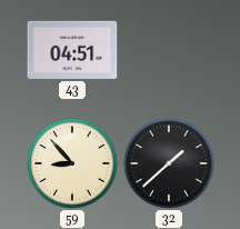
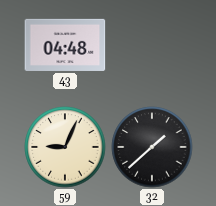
43: 04:51 -> 04:48 (65, 45)
59: 8:53 -> 9:04 (65, 147)
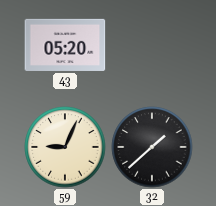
43: 04:48 -> 05:20 (65, 45)
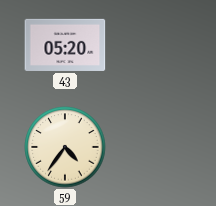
59: 9:04 -> 4:36 (65, 147)
32: 1:38 -> none (152, 147)
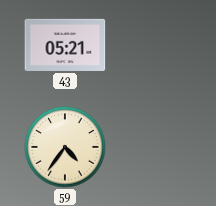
43: 05:20 -> 05:21 (65, 45)
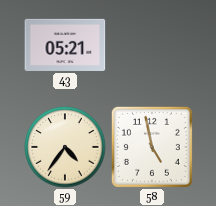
58: none -> 4:58 (152, 147)
